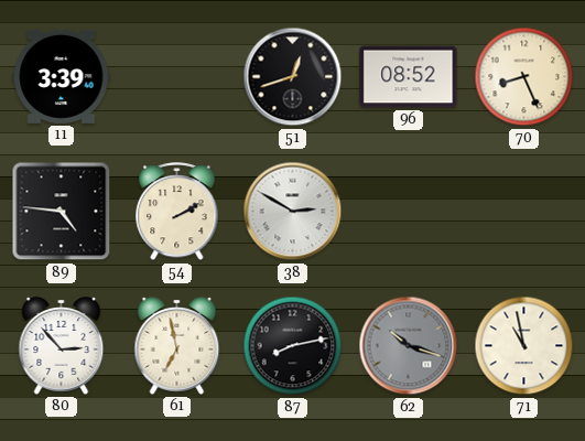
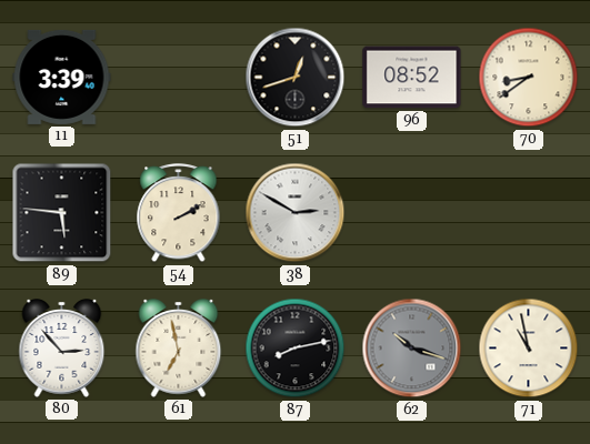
70: 8:26 -> 8:39 (529, 78)
89: 4:46 -> 5:46 (62, 213)
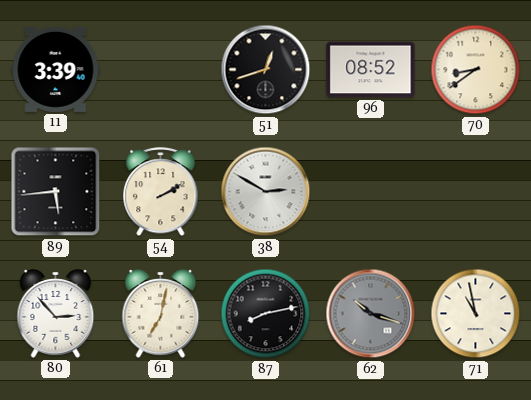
89: 5:46 -> 5:44 (56, 192)
61: 6:58 -> 7:02 (161, 314)
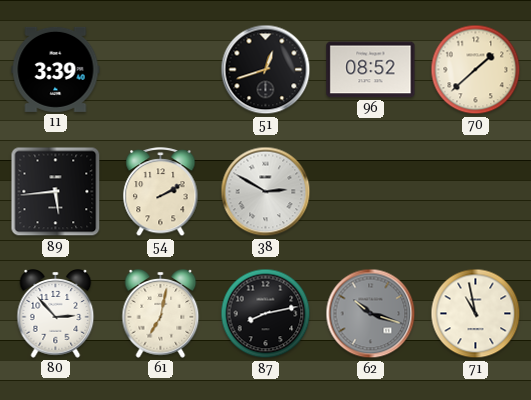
70: 8:39 -> 1:38 (476, 70)
